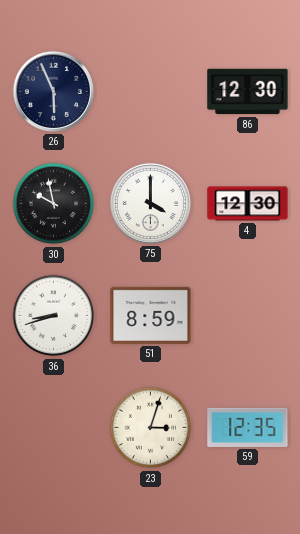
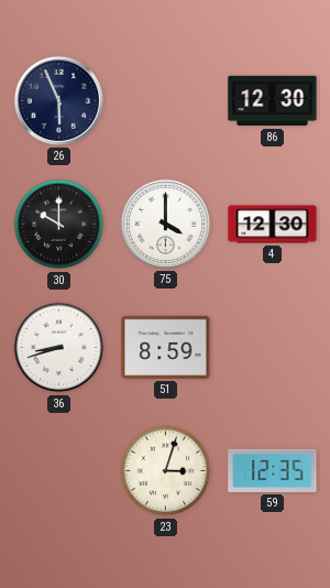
30: 9:58 -> 10:00 (59, 225)
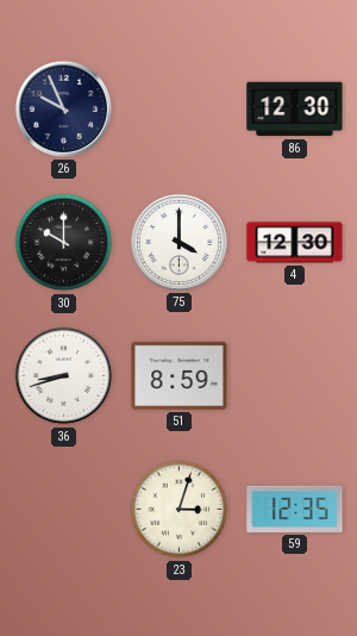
26: 5:56 -> 9:56 (63, 108)
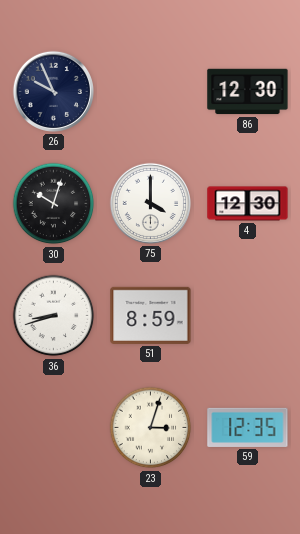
30: 10:00 -> 10:03 (54, 204)
